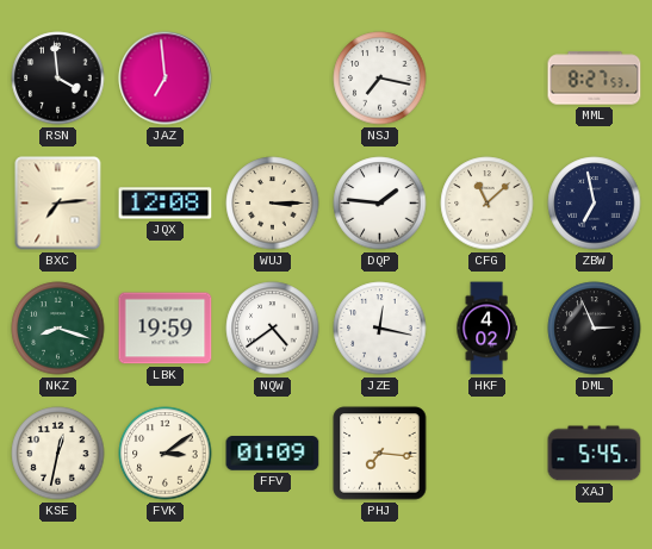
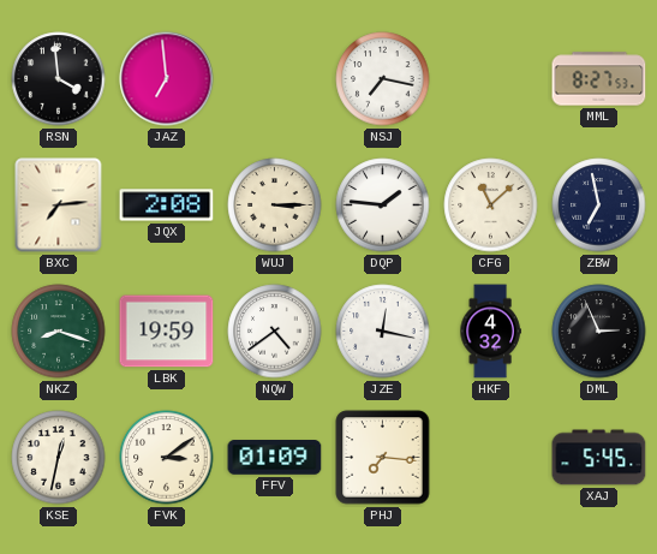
JQX: 12:08 -> 2:08 (167, 205)
HKF: 4:02 -> 4:32 (490, 332)
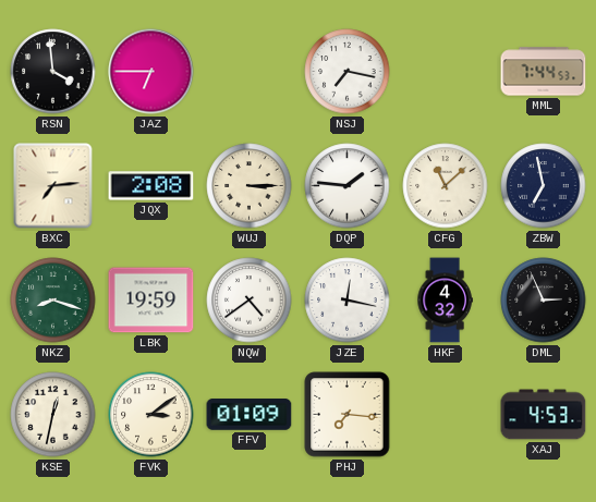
JAZ: 6:59 -> 6:45 (151, 72)
MML: 8:27 -> 7:44 (544, 72)
XAJ: 5:45 -> 4:53 (544, 415)
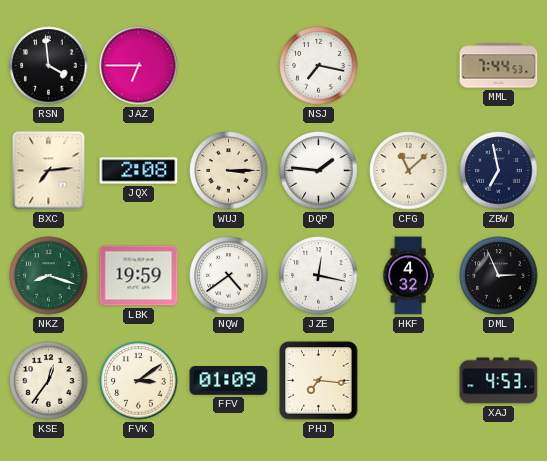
KSE: 12:32 -> 12:36 (49, 381)
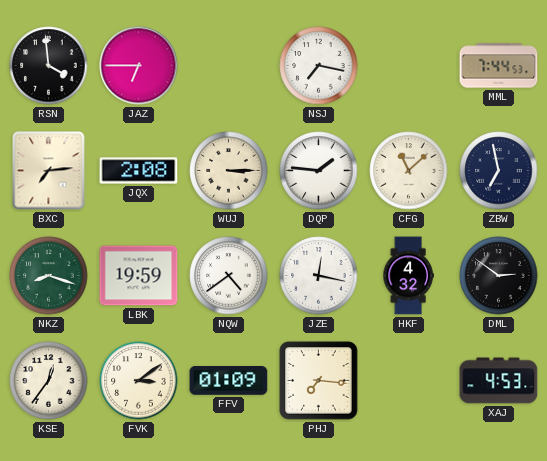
DML: 2:56 -> 2:51 (499, 276)
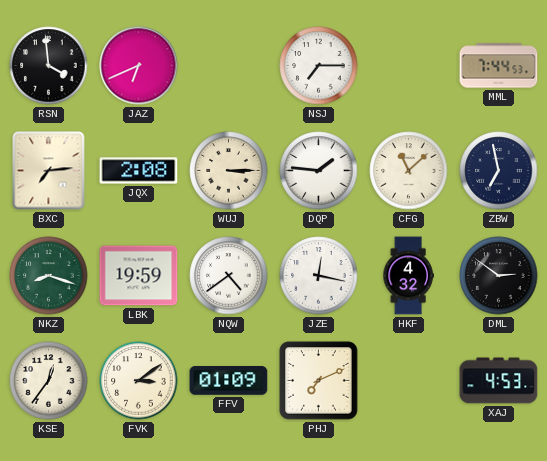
JAZ: 6:45 -> 6:41 (139, 66)
NSJ: 7:17 -> 7:15 (319, 66)
PHJ: 7:16 -> 7:11 (319, 381)
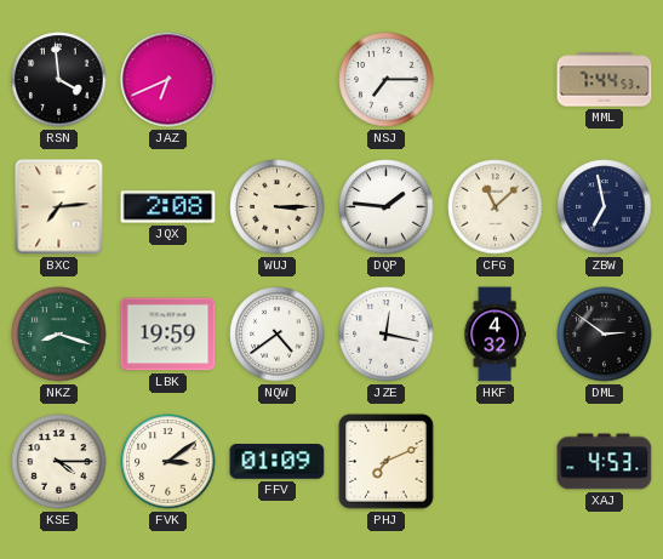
KSE: 12:36 -> 4:15 (59, 462)
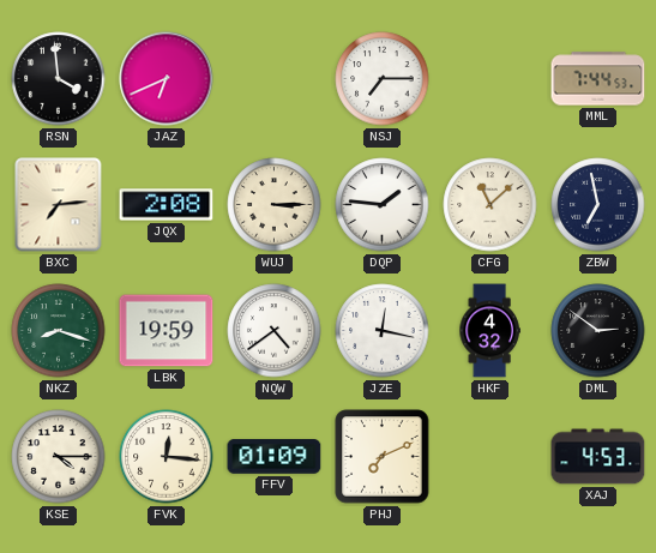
FVK: 3:09 -> 12:16 (167, 457)
